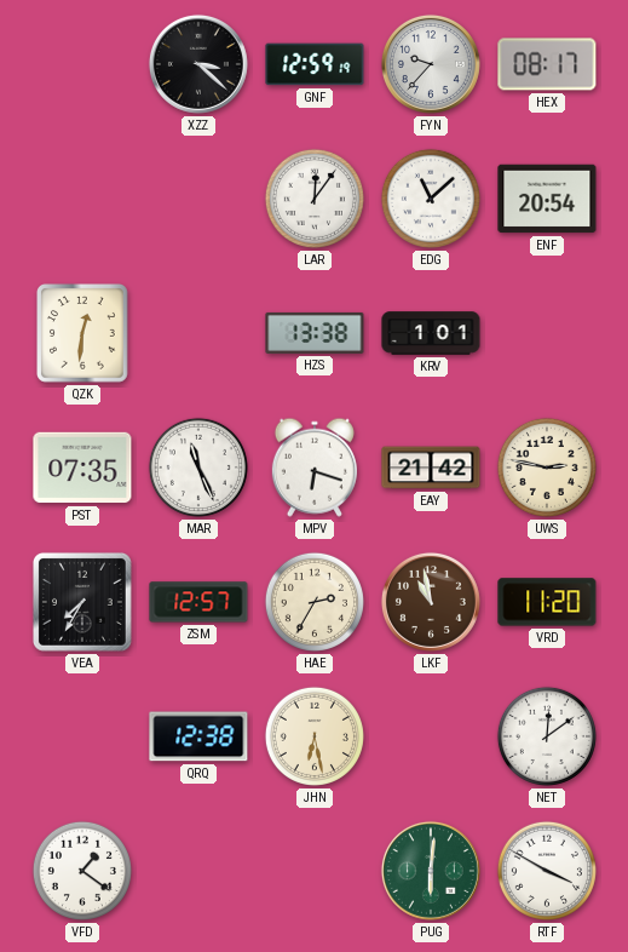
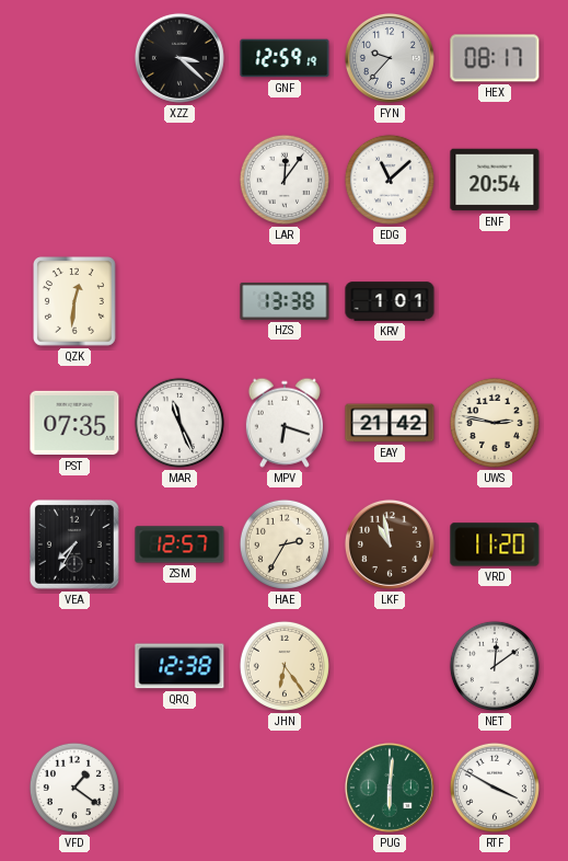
JHN: 6:28 -> 6:24 (285, 666)
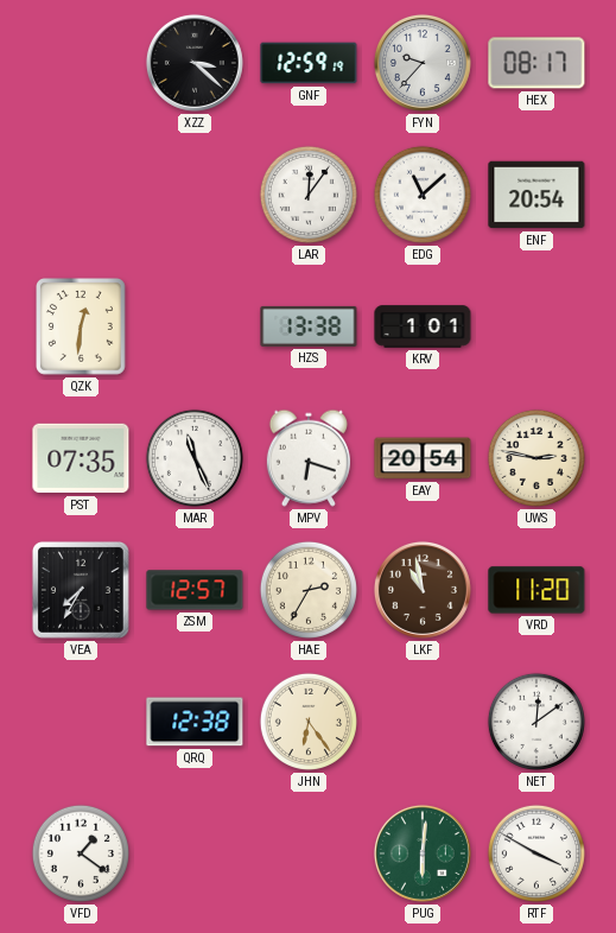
EAY: 21:42 -> 20:54 (423, 458)
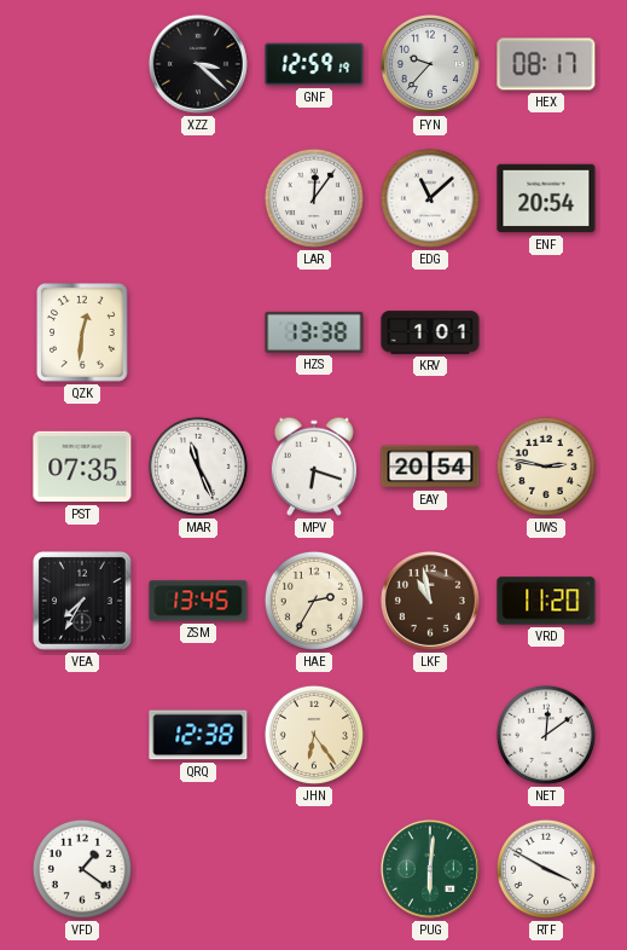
ZSM: 12:57 -> 13:45 (198, 601)
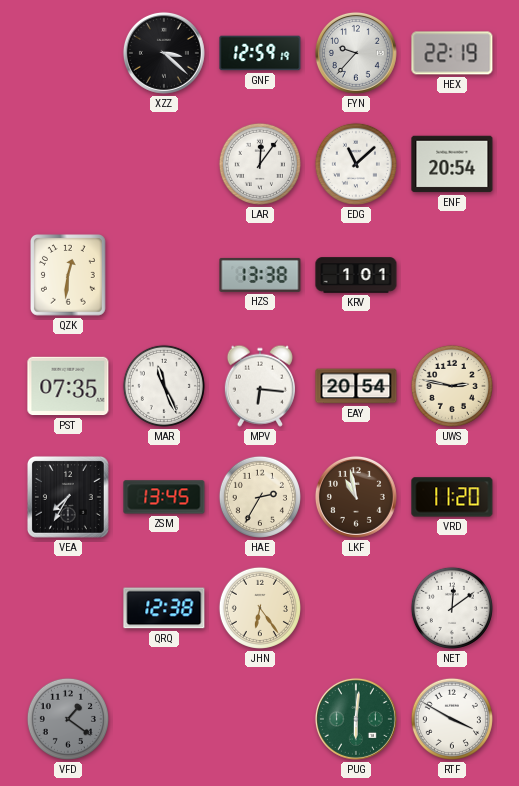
HEX: 08:17 -> 22:19 (452, 53)
MPV: 6:18 -> 6:16 (260, 386)
VFD dial: white -> grey (68, 719)
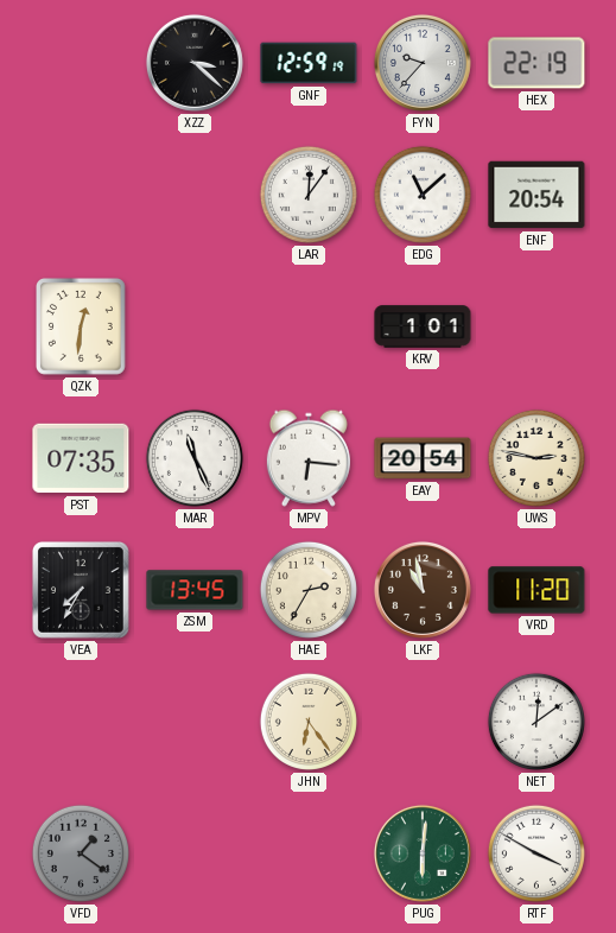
HZS: 13:38 -> none (260, 275)
QRQ: 12:38 -> none (164, 608)
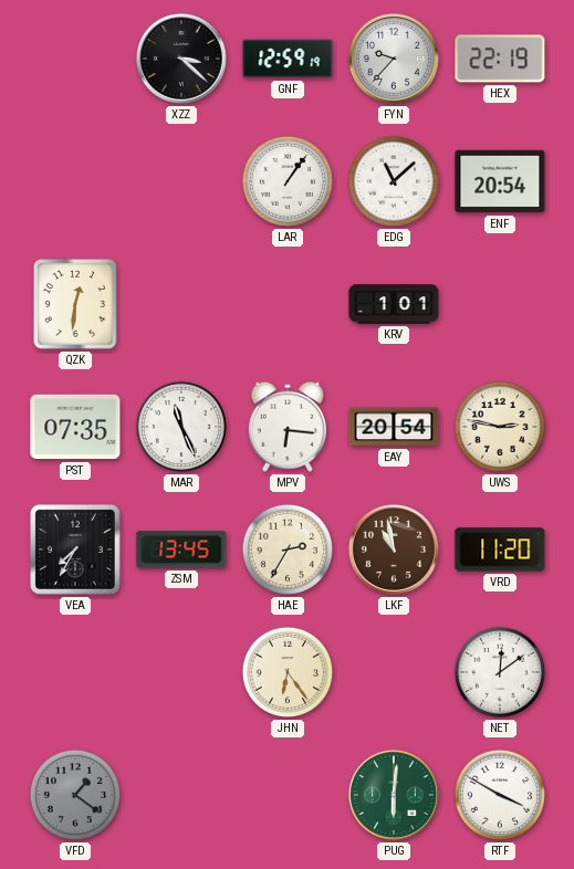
LAR: 12:06 -> 1:06 (288, 181)
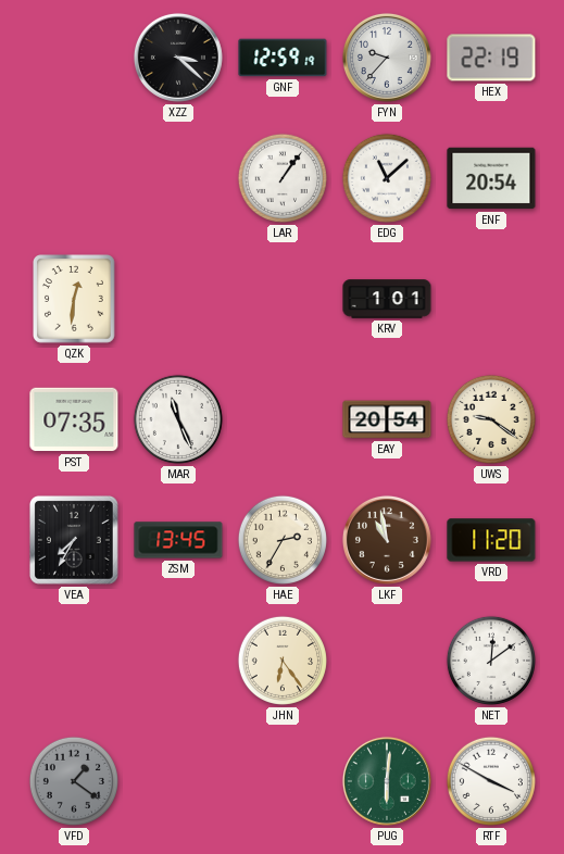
MPV: 6:16 -> none (288, 427)
UWS: 2:47 -> 9:21 (491, 419)
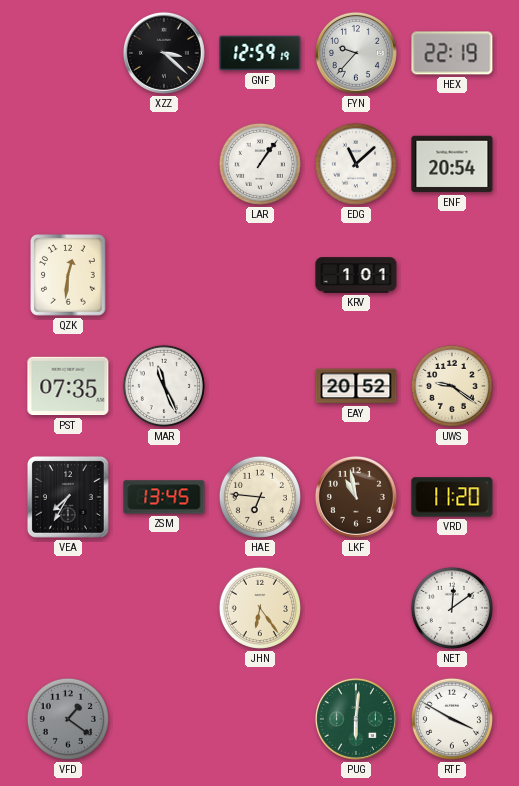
EAY: 20:54 -> 20:52 (356, 386)
HAE: 2:35 -> 6:46 (260, 497)
